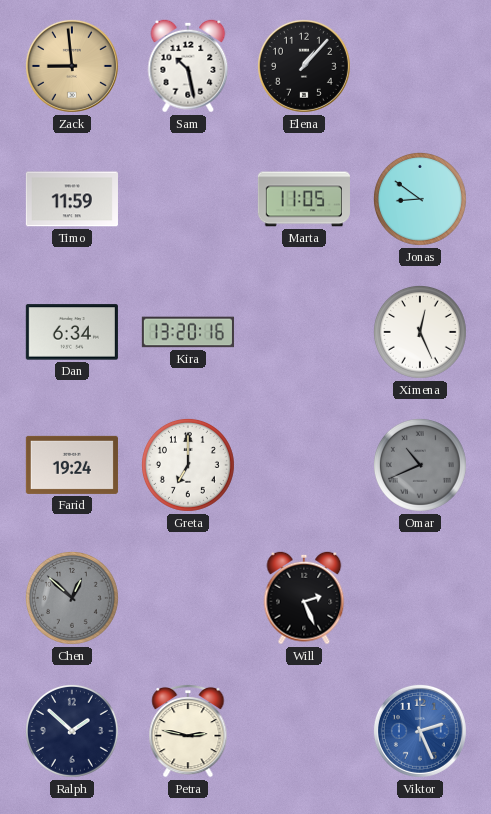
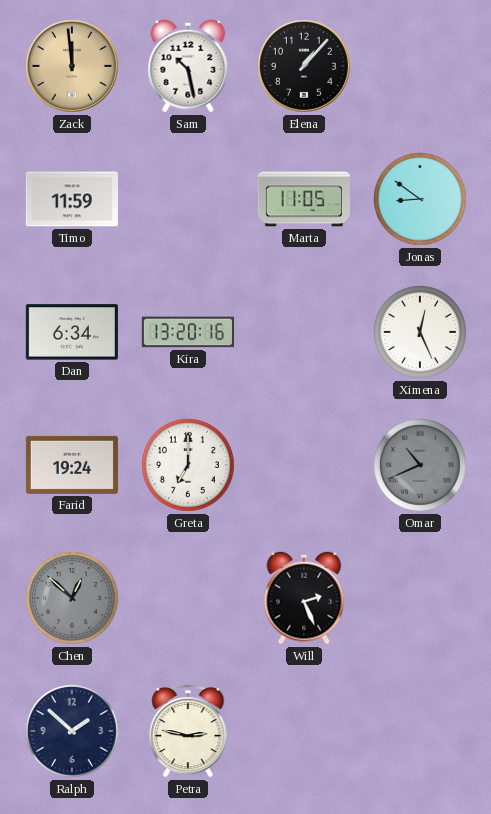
Zack: 8:59 -> 11:59 (72, 66)
Viktor: 2:26 -> none (420, 731)
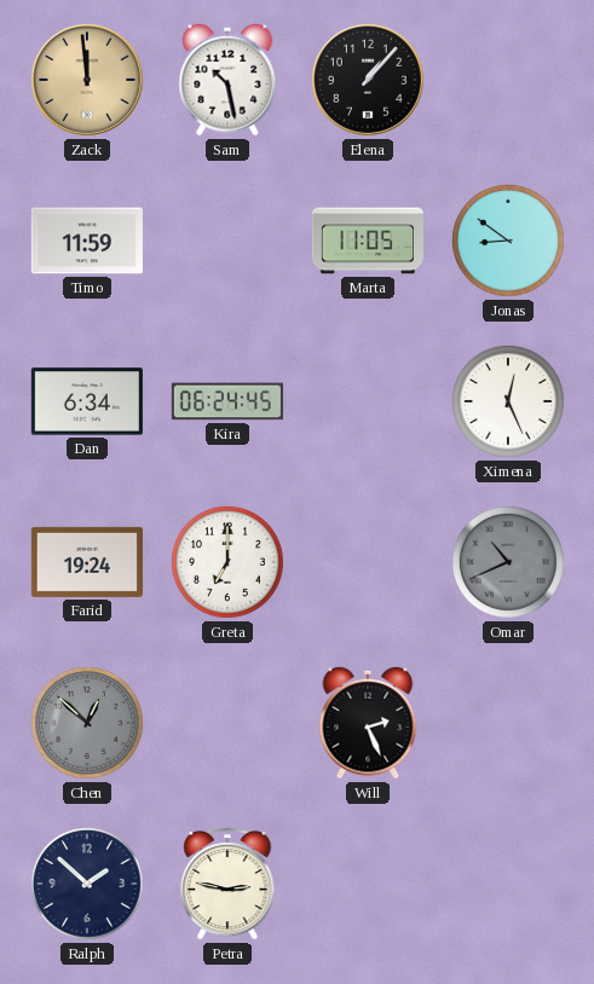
Kira: 13:20 -> 06:24 (227, 401)
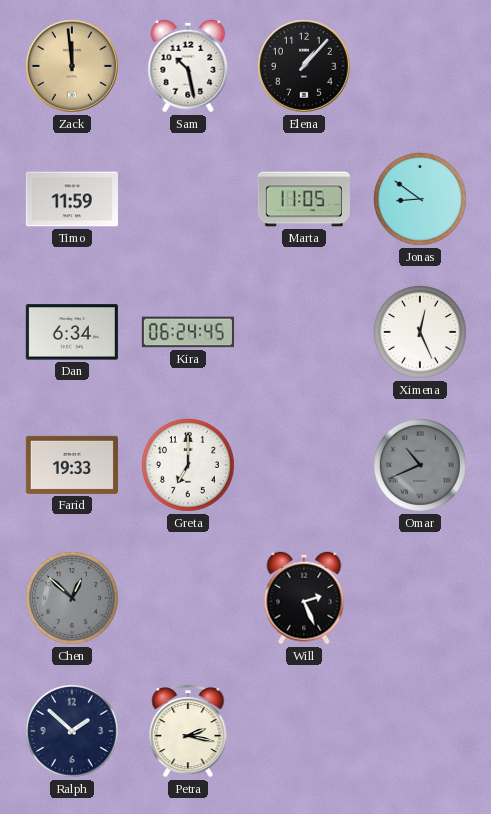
Farid: 19:24 -> 19:33 (72, 465)
Petra: 2:47 -> 2:17 (188, 731)
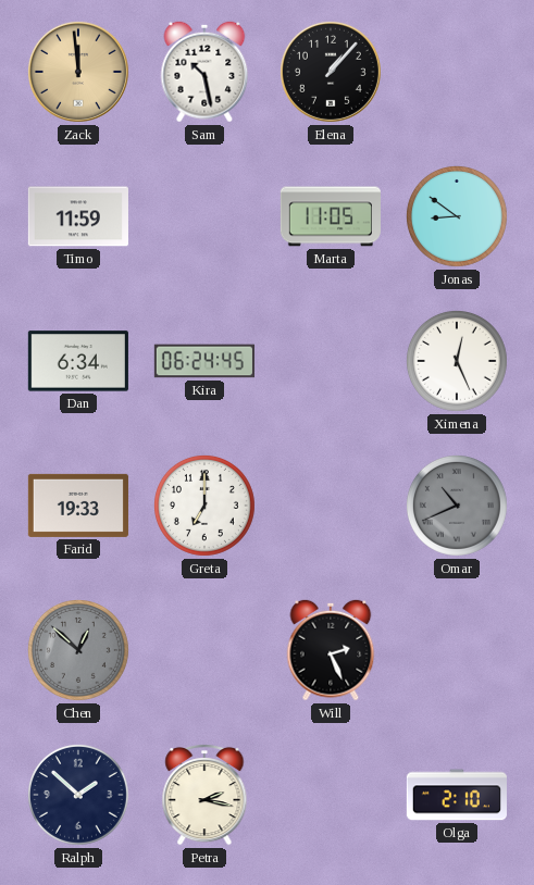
Olga: none -> 2:10 (457, 795)
